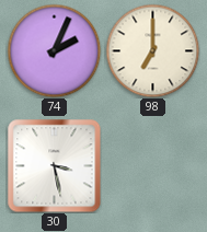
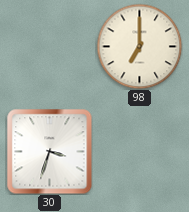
74: 2:04 -> none (54, 50)
30: 3:28 -> 3:33 (49, 151)
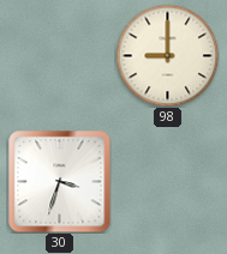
98: 7:00 -> 9:00 (167, 55)
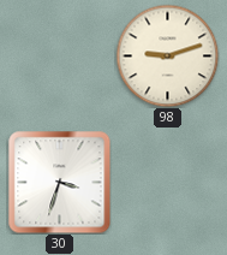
98: 9:00 -> 9:12 (167, 55)
